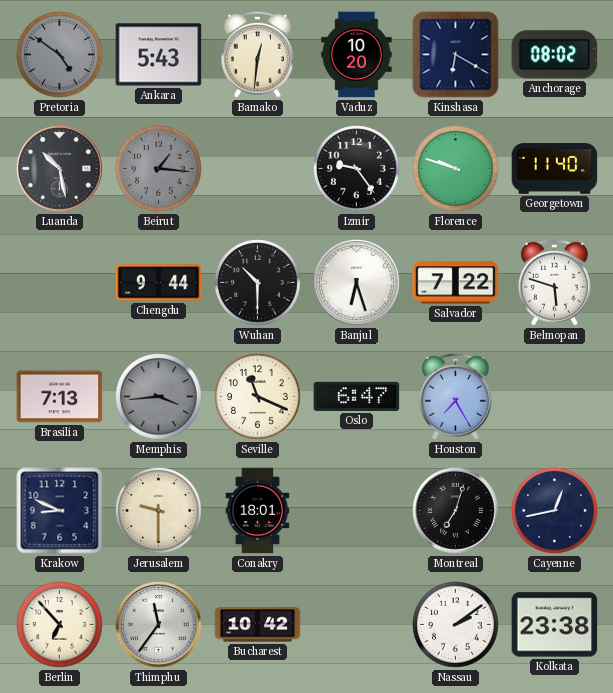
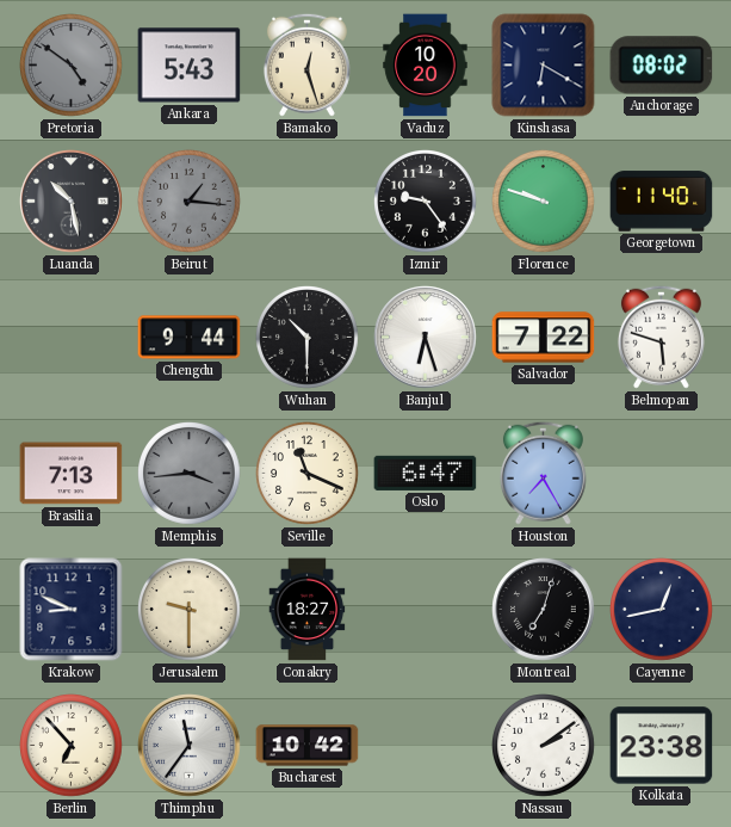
Bamako: 12:31 -> 12:27 (306, 64)
Conakry: 18:01 -> 18:27 (308, 610)
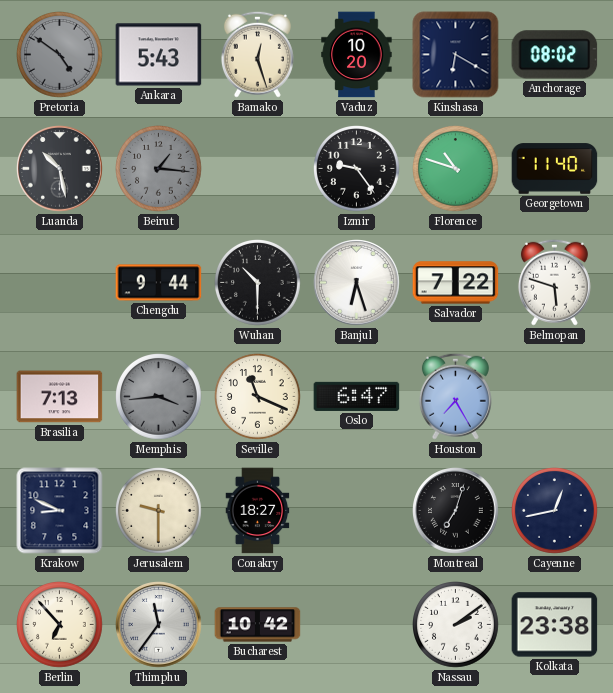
Florence: 9:48 -> 10:48 (456, 169)
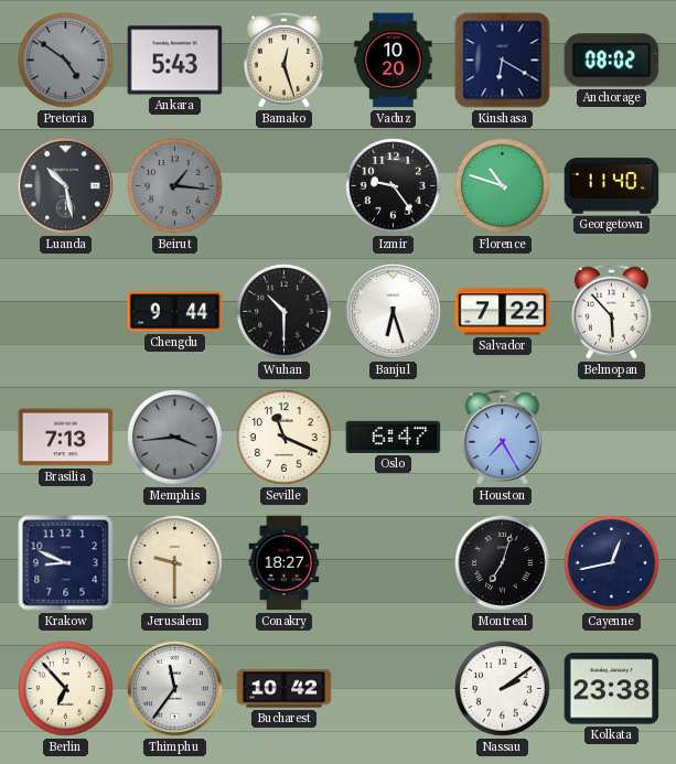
Belmopan: 5:48 -> 5:53 (611, 311)
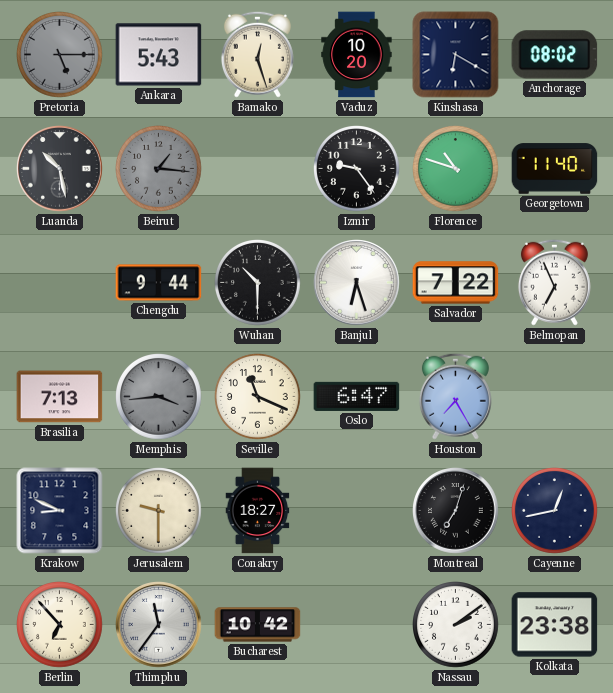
Pretoria: 4:51 -> 5:15 (60, 55)
Belmopan: 5:53 -> 6:56 (554, 282)
